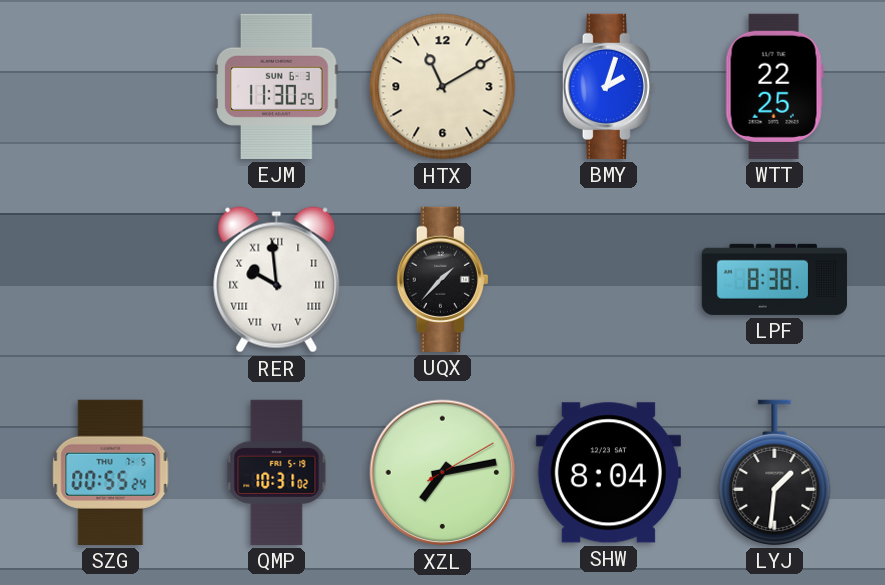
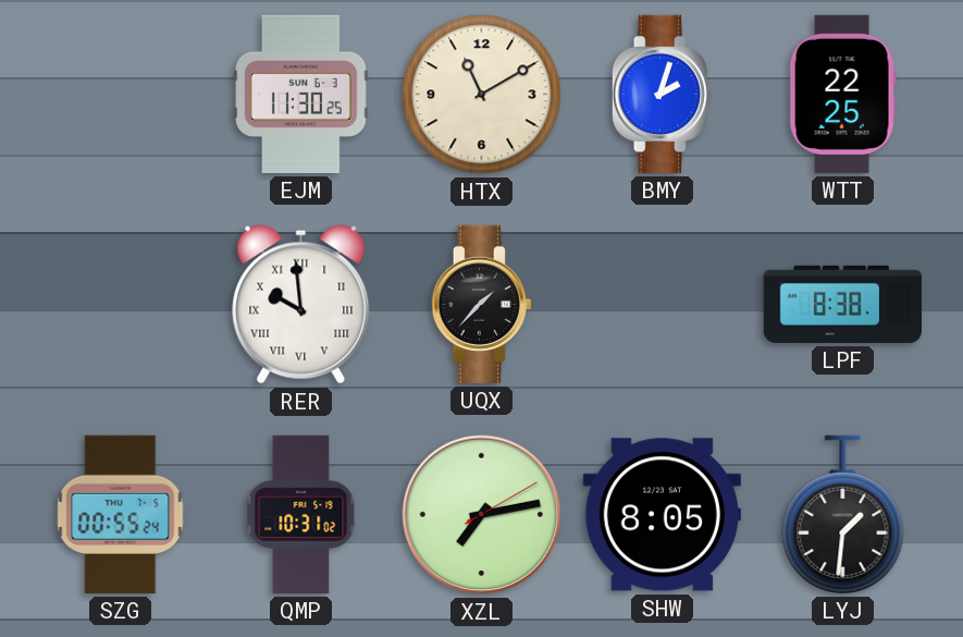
SHW: 8:04 -> 8:05 (662, 515)
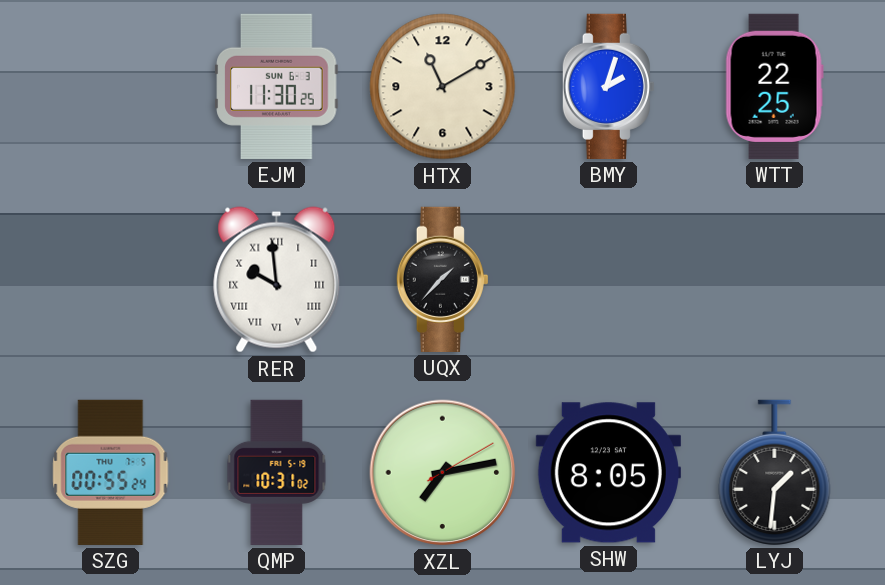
LPF: 8:38 -> none (842, 304)
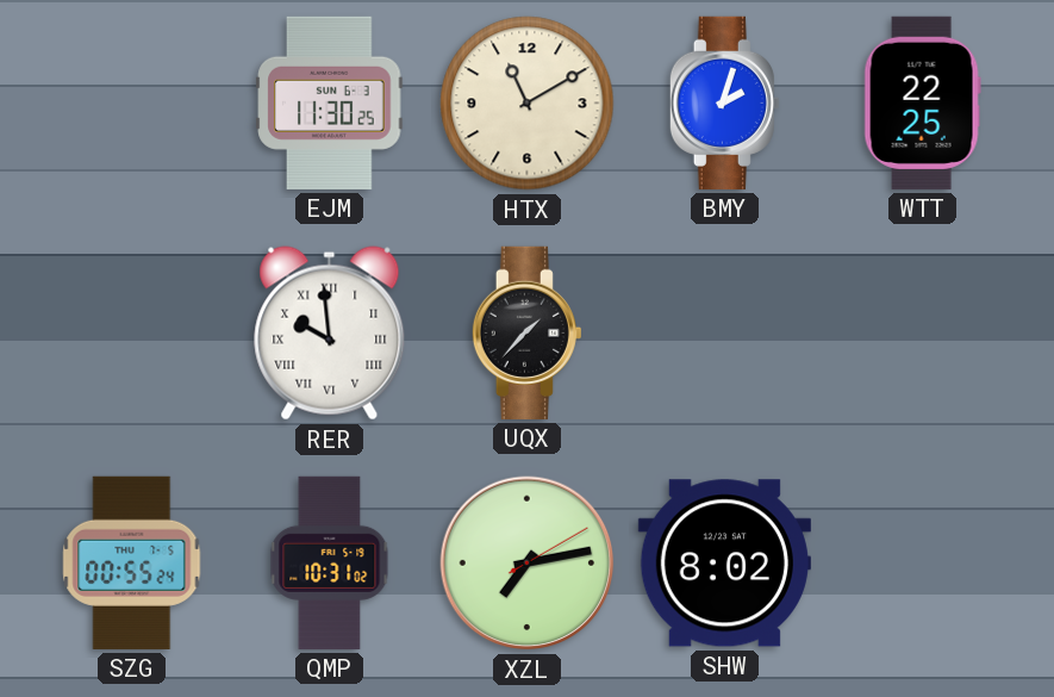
SHW: 8:05 -> 8:02 (724, 564)
LYJ: 1:31 -> none (775, 472)
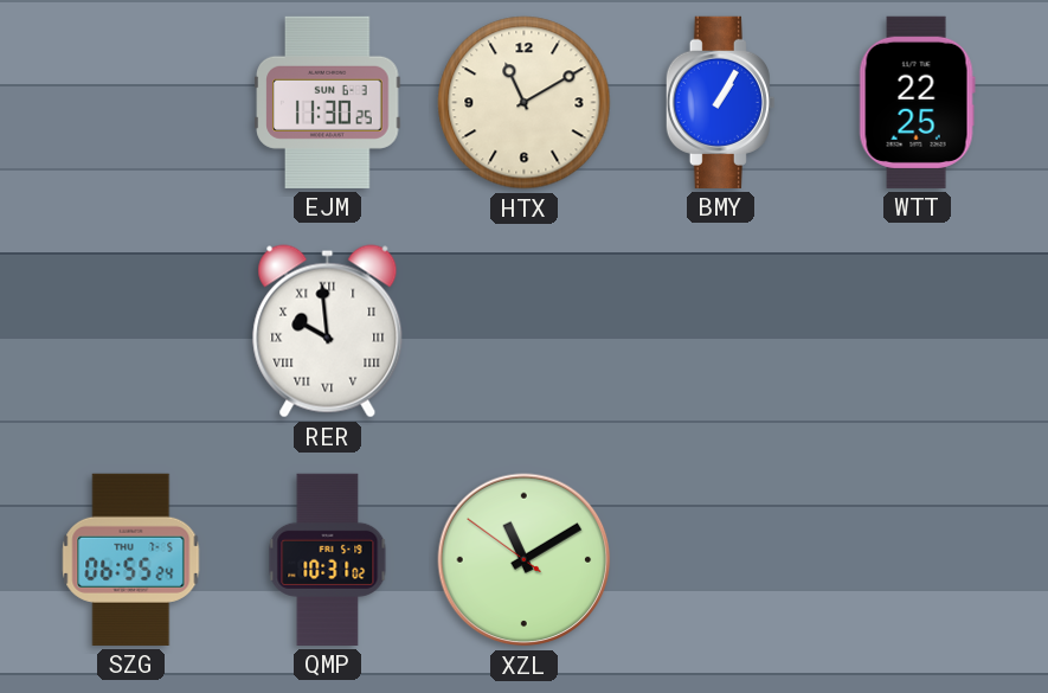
BMY: 2:03 -> 1:05 (720, 102)
UQX: 1:37 -> none (526, 332)
SZG: 00:55 -> 06:55 (131, 559)
XZL: 7:13 -> 11:09 (525, 560)
SHW: 8:02 -> none (724, 564)
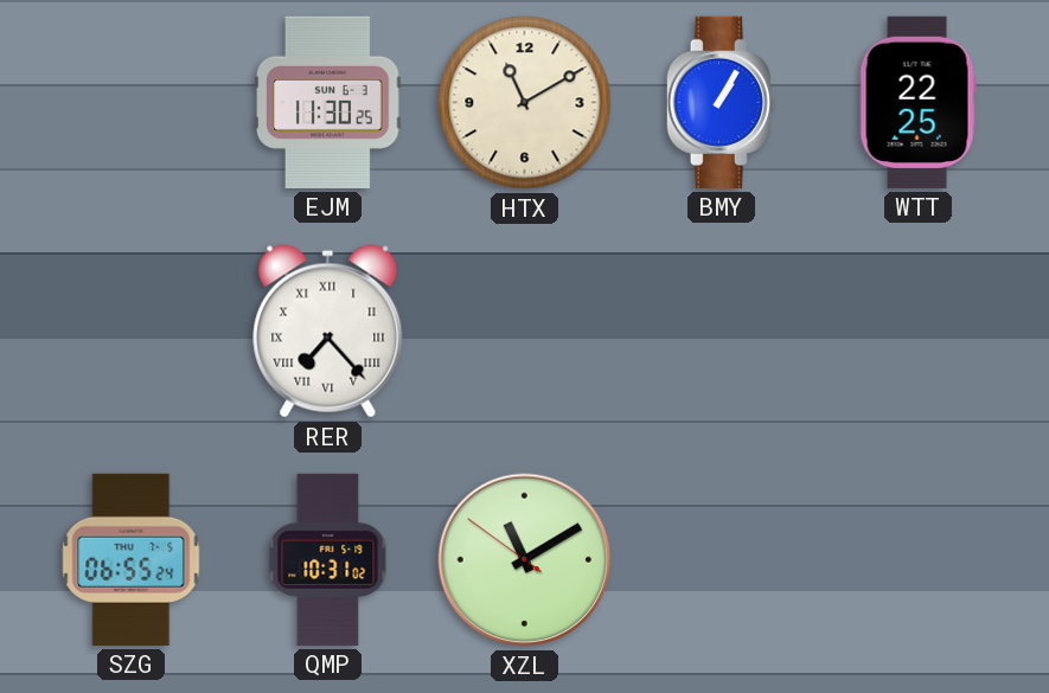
RER: 9:59 -> 7:23 (328, 332)
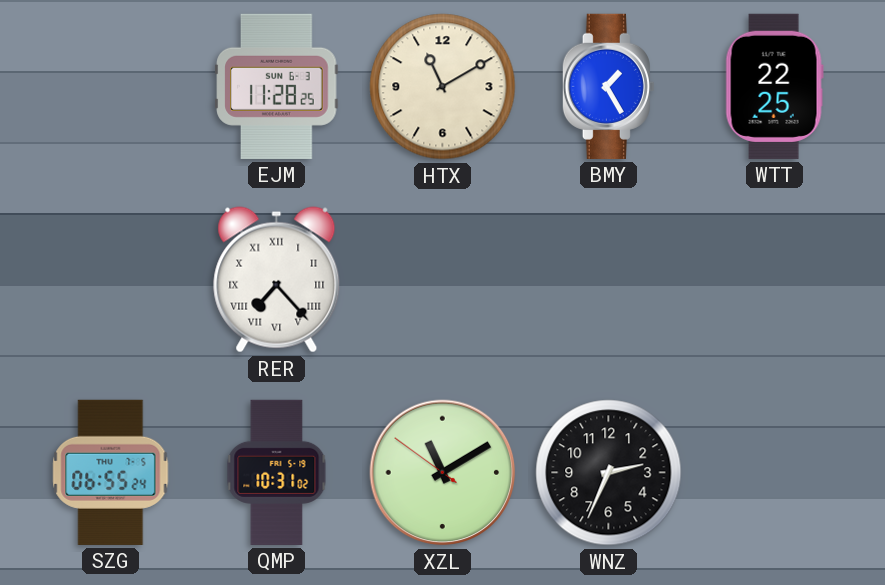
EJM: 11:30 -> 11:28 (277, 86)
BMY: 1:05 -> 1:25 (608, 86)
WNZ: none -> 2:34 (609, 473)
